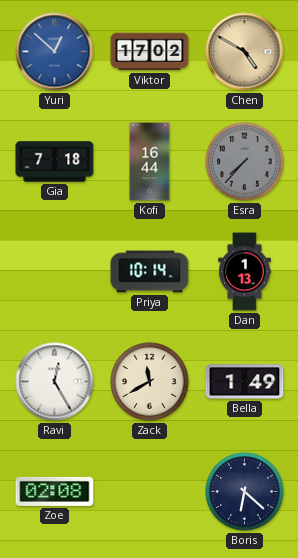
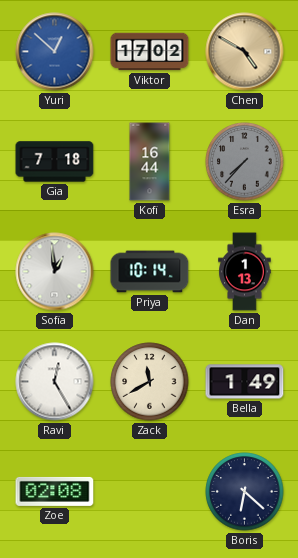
Sofia: none -> 12:59 (55, 272)
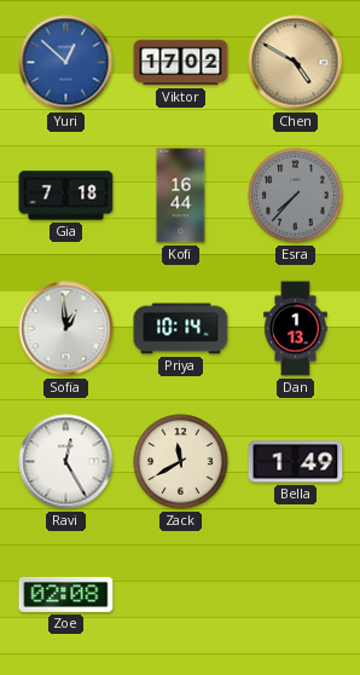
Boris: 6:22 -> none (245, 492)
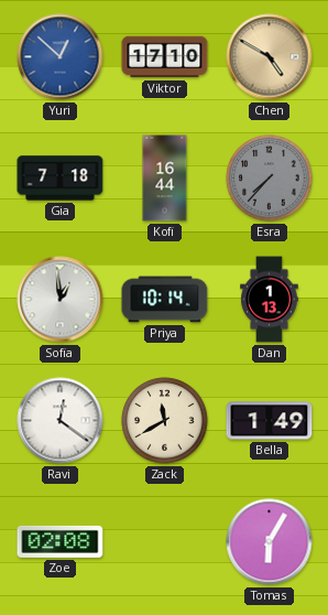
Viktor: 17:02 -> 17:10 (165, 57)
Ravi: 12:25 -> 12:21 (61, 421)
Tomas: none -> 6:05 (270, 542)
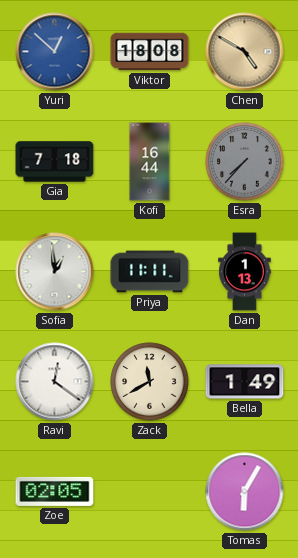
Viktor: 17:10 -> 18:08 (150, 52)
Priya: 10:14 -> 11:11 (150, 272)
Zoe: 02:08 -> 02:05 (55, 491)
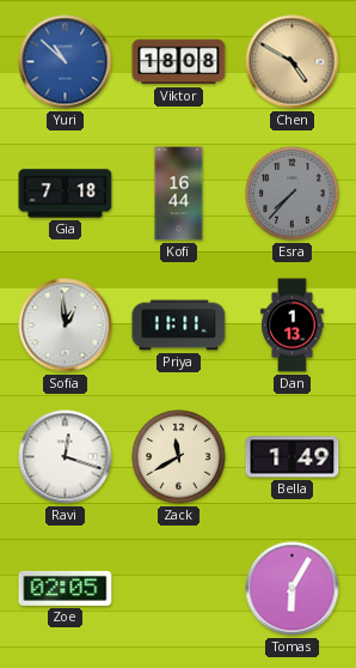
Yuri: 12:52 -> 10:52 (66, 62)
Ravi: 12:21 -> 12:18 (66, 457)
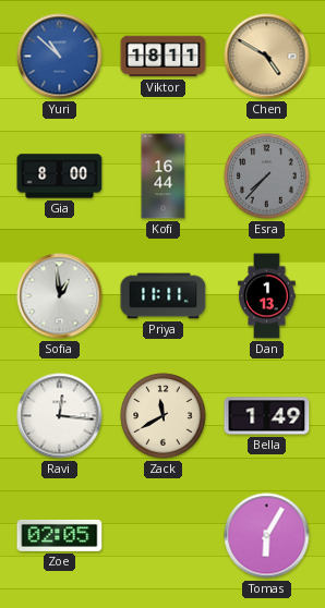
Viktor: 18:08 -> 18:11 (164, 57)
Gia: 7:18 -> 8:00 (60, 177)
Ravi: 12:18 -> 12:16 (60, 416)
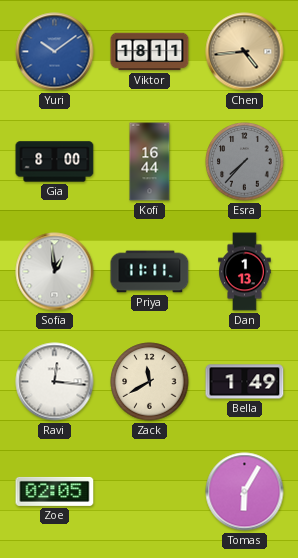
Yuri: 10:52 -> 10:09 (55, 52)
Chen: 4:50 -> 4:44 (245, 52)
